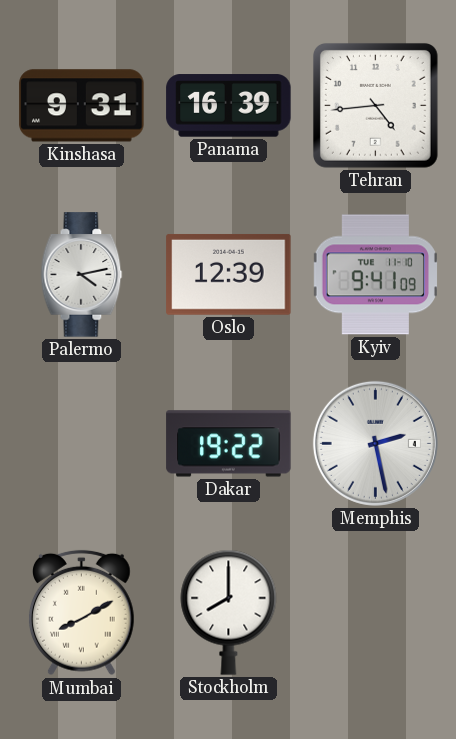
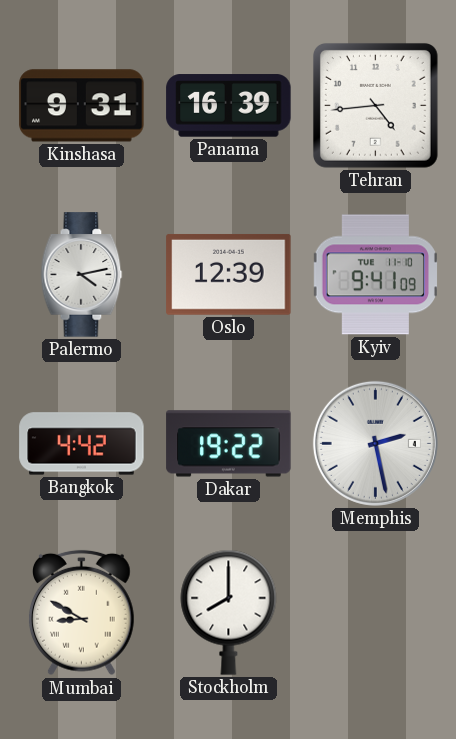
Bangkok: none -> 4:42 (82, 444)
Mumbai: 8:10 -> 8:50 (81, 613)
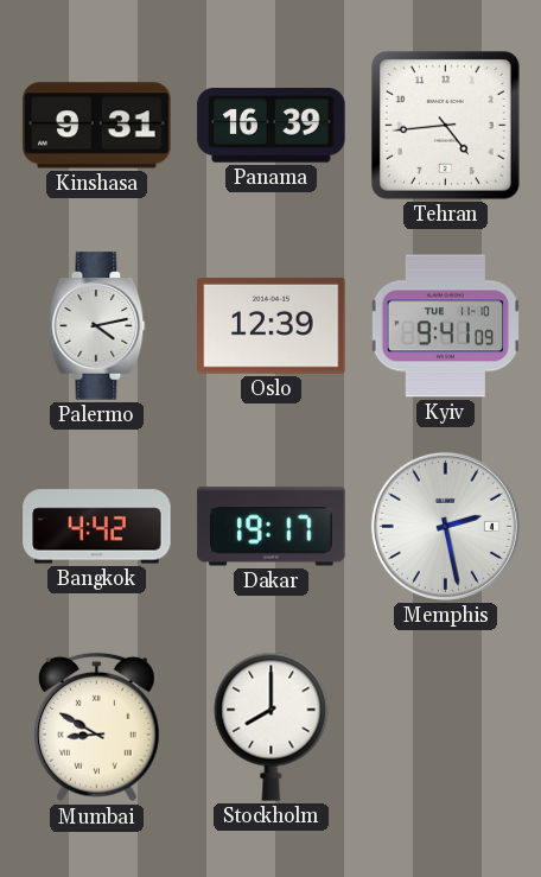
Dakar: 19:22 -> 19:17 (272, 527)
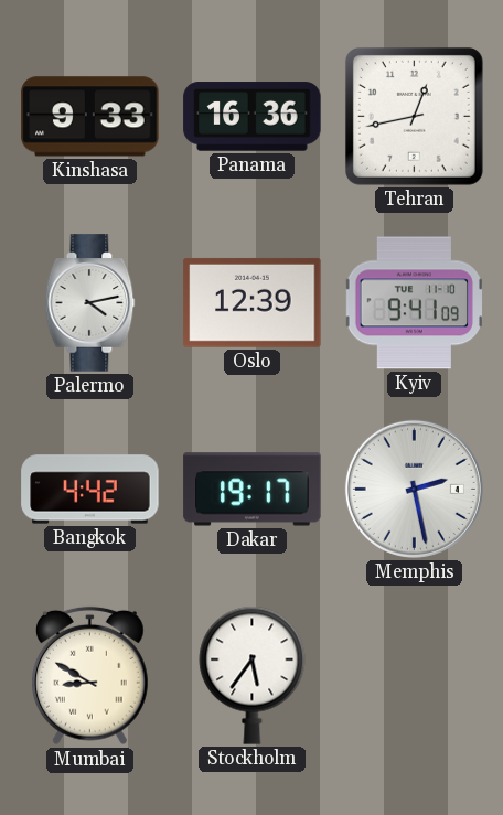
Kinshasa: 9:31 -> 9:33 (90, 117)
Panama: 16:39 -> 16:36 (253, 117)
Tehran: 4:44 -> 12:43 (414, 116)
Stockholm: 8:00 -> 5:36 (253, 675)
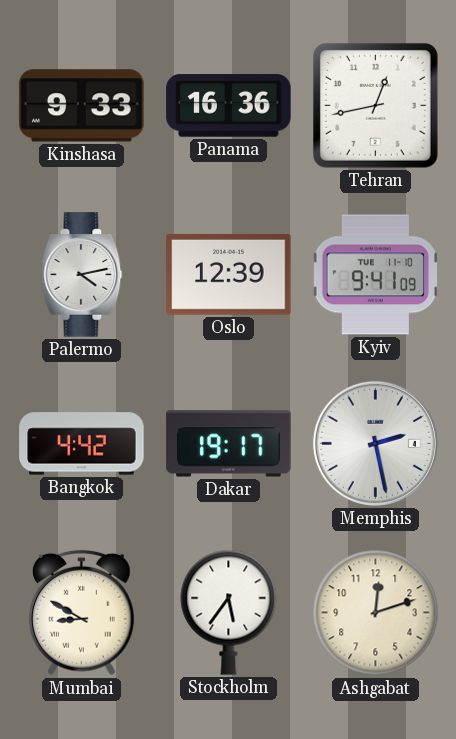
Ashgabat: none -> 12:12 (376, 613)
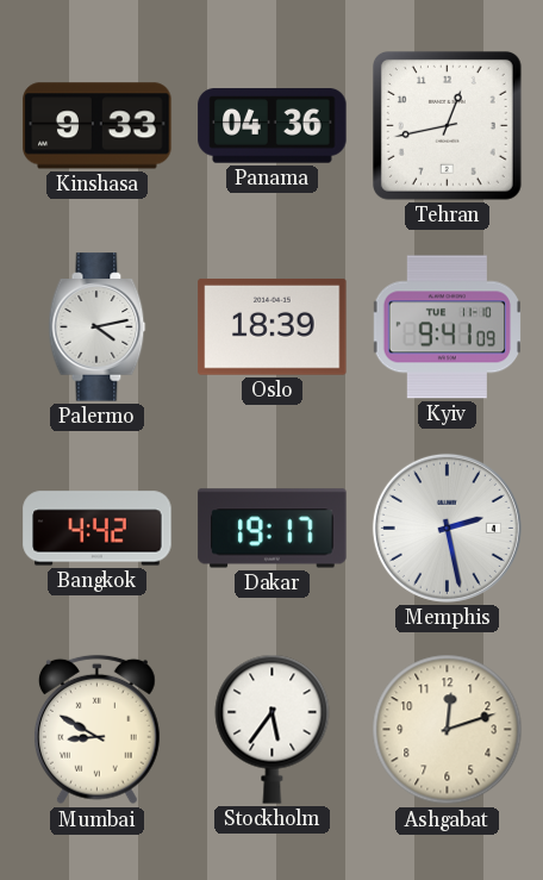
Panama: 16:36 -> 04:36 (273, 126)
Oslo: 12:39 -> 18:39 (273, 326)
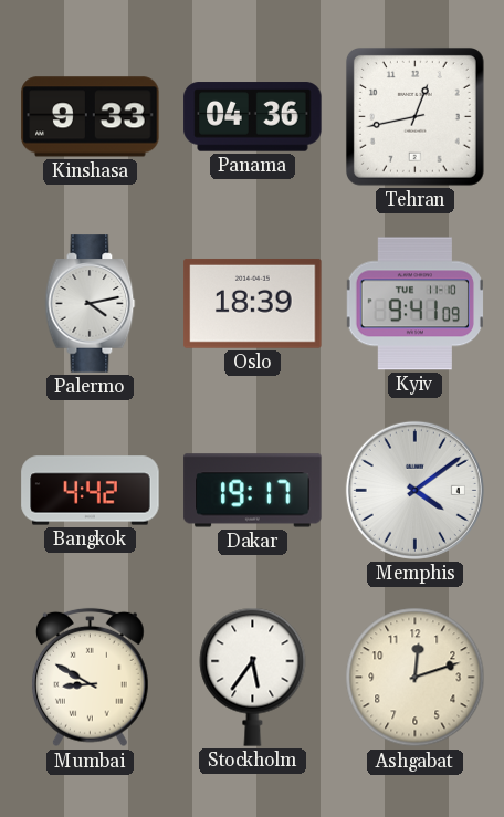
Memphis: 2:28 -> 4:09 (414, 490)
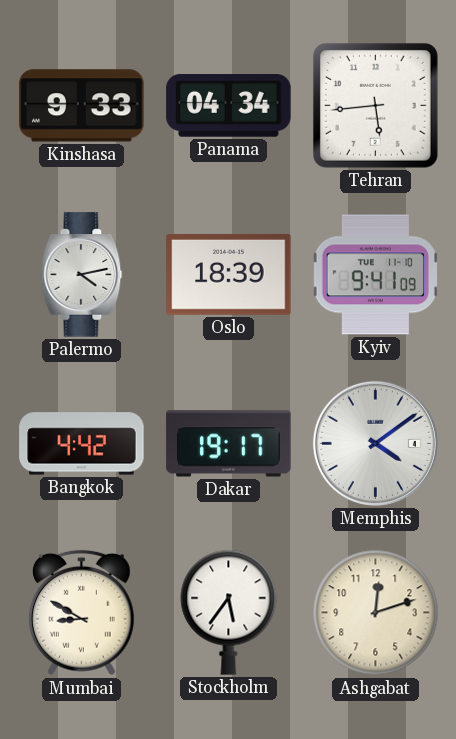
Panama: 04:36 -> 04:34 (229, 106)
Tehran: 12:43 -> 5:44 (375, 105)
